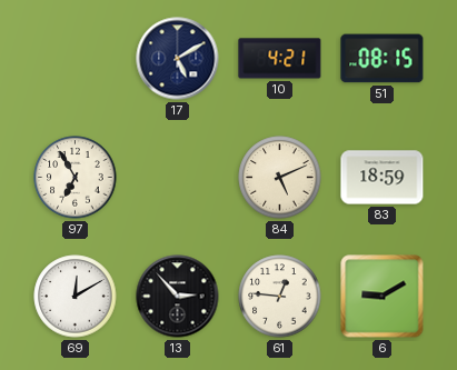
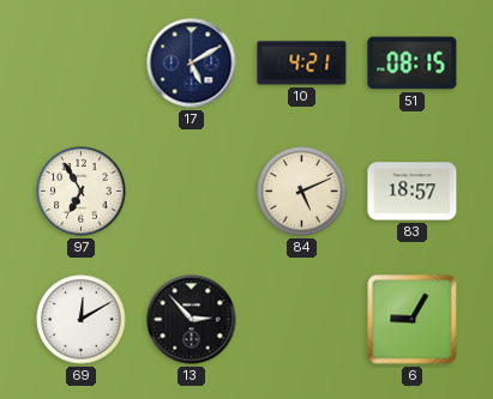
83: 18:59 -> 18:57 (413, 192)
61: 12:46 -> none (280, 297)
6: 9:10 -> 9:05 (413, 320)
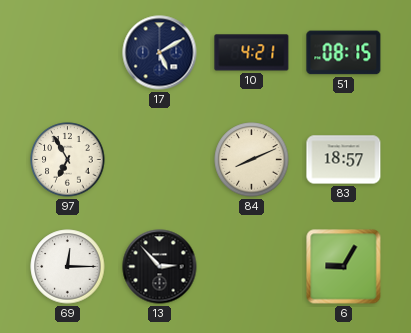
84: 5:11 -> 8:11 (252, 160)
69: 12:10 -> 12:15 (68, 267)
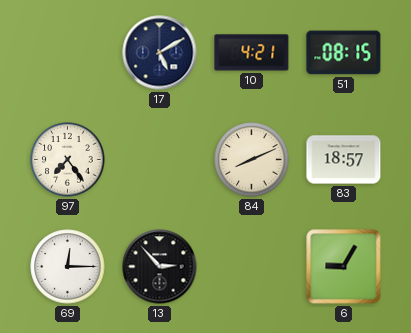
97: 6:55 -> 7:24 (68, 160)
